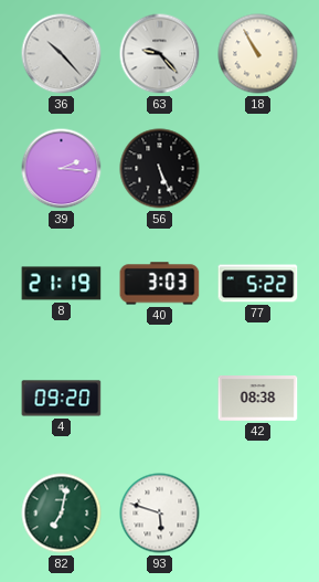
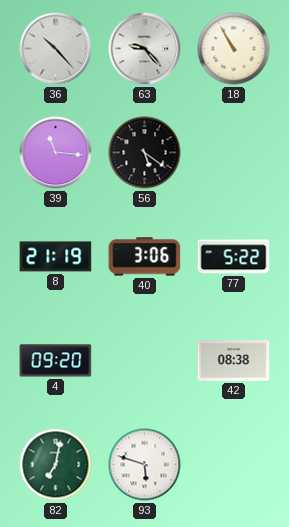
39: 2:16 -> 11:16 (56, 153)
56: 5:26 -> 5:21 (145, 153)
40: 3:03 -> 3:06 (145, 257)
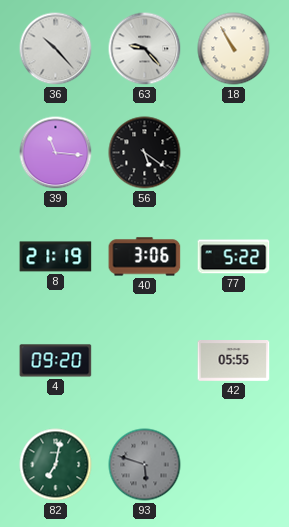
42: 08:38 -> 05:55 (234, 361)
93 dial: white -> grey (145, 465)
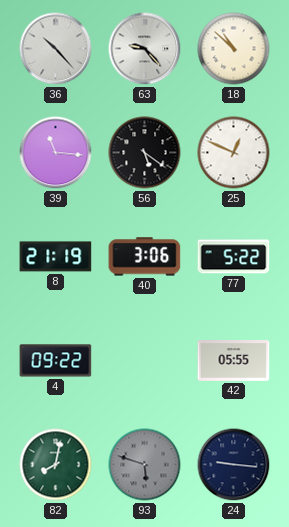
18: 10:55 -> 10:52 (234, 49)
25: none -> 12:49 (234, 153)
4: 09:20 -> 09:22 (56, 361)
82: 7:02 -> 8:02 (56, 465)
24: none -> 9:16 (234, 465)
